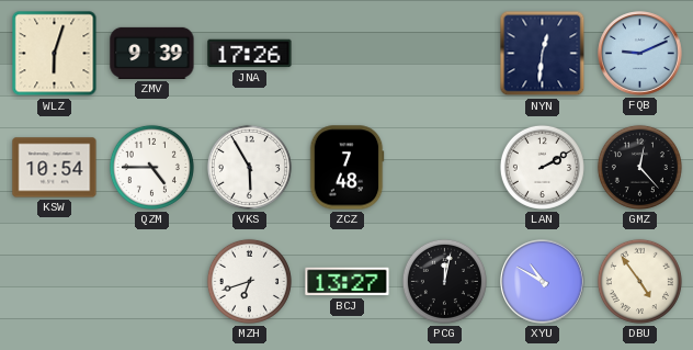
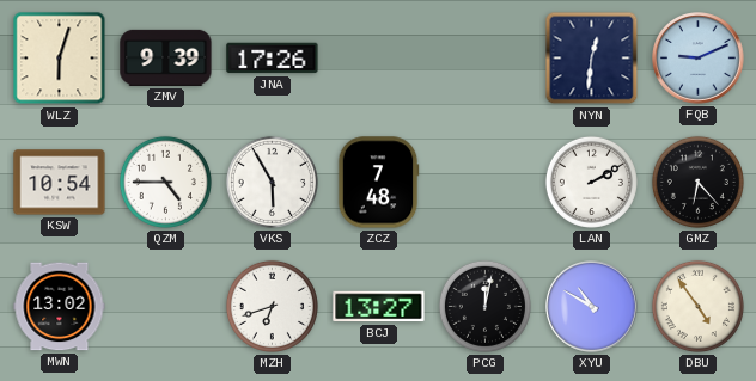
GMZ: 12:23 -> 6:23 (697, 182)
MWN: none -> 13:02 (60, 307)
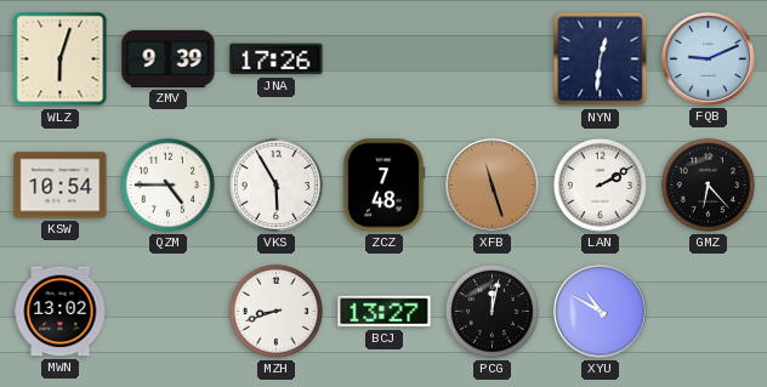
XFB: none -> 11:27 (493, 186)
MZH: 6:42 -> 8:42 (275, 311)
DBU: 4:54 -> none (697, 306)
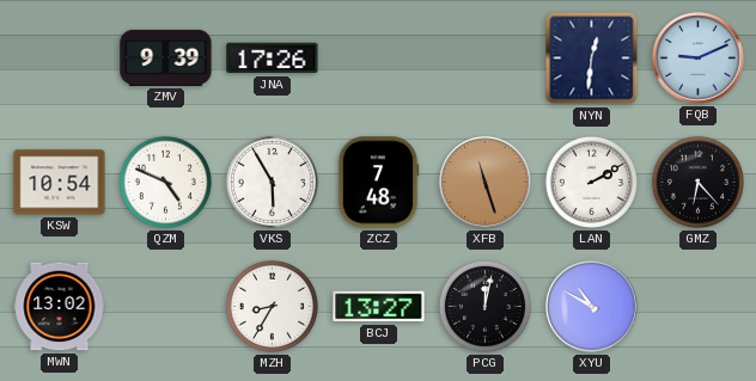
WLZ: 6:03 -> none (61, 59)
QZM: 4:45 -> 4:49 (165, 182)
MZH: 8:42 -> 8:35 (272, 306)
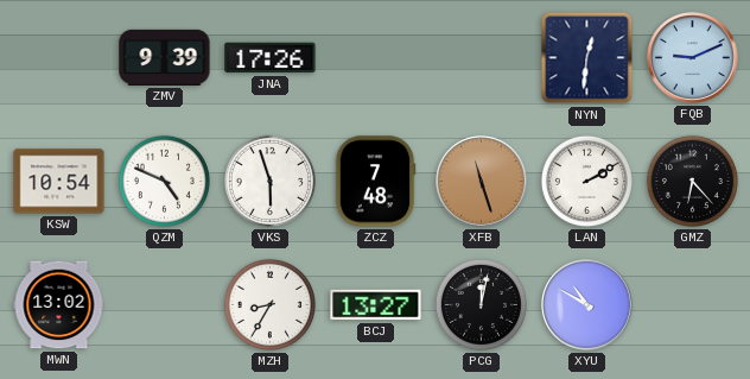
VKS: 5:55 -> 5:57 (269, 181)
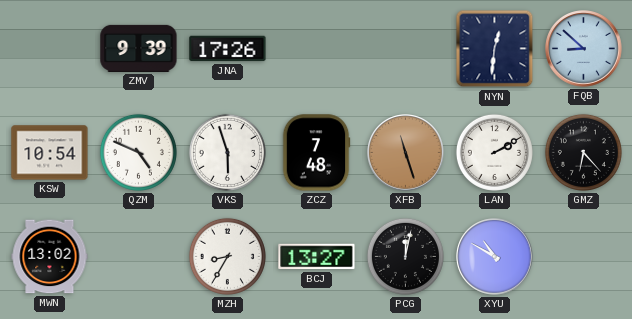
FQB: 9:11 -> 8:52 (584, 49)
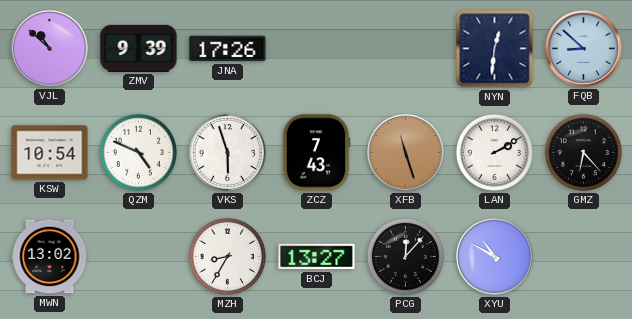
VJL: none -> 10:52 (50, 49)
ZCZ: 7:48 -> 7:43 (316, 153)
PCG: 12:02 -> 12:07 (405, 256)
